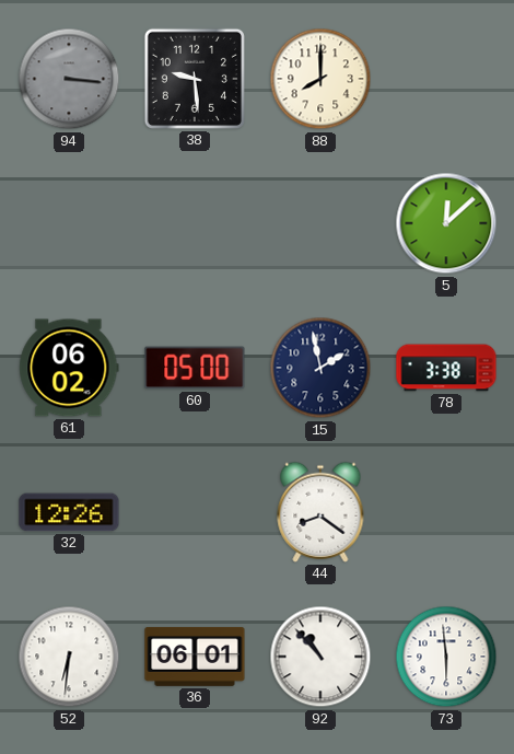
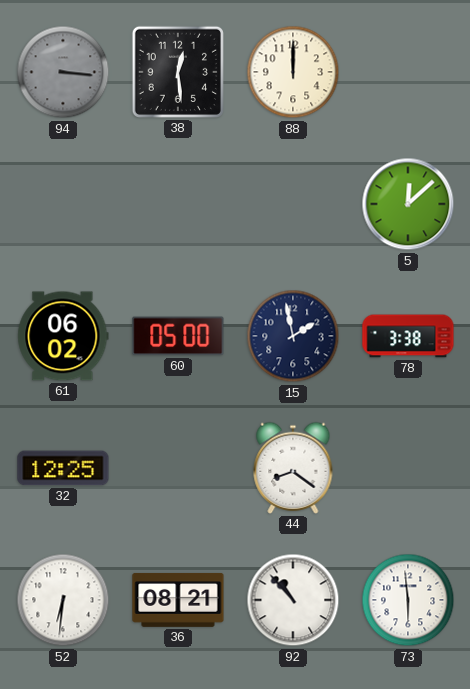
38: 9:29 -> 12:29 (178, 72)
88: 8:00 -> 12:00 (293, 72)
32: 12:26 -> 12:25 (63, 468)
36: 06:01 -> 08:21 (178, 600)
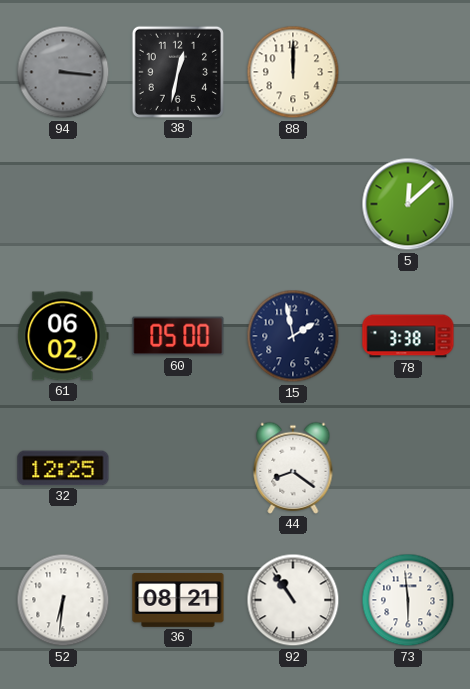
38: 12:29 -> 12:32 (178, 72)
92: 10:53 -> 10:54 (293, 600)
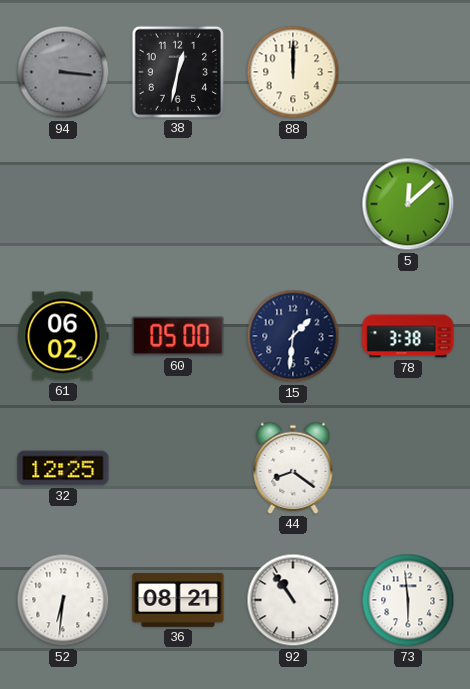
15: 1:58 -> 1:31 (293, 336)
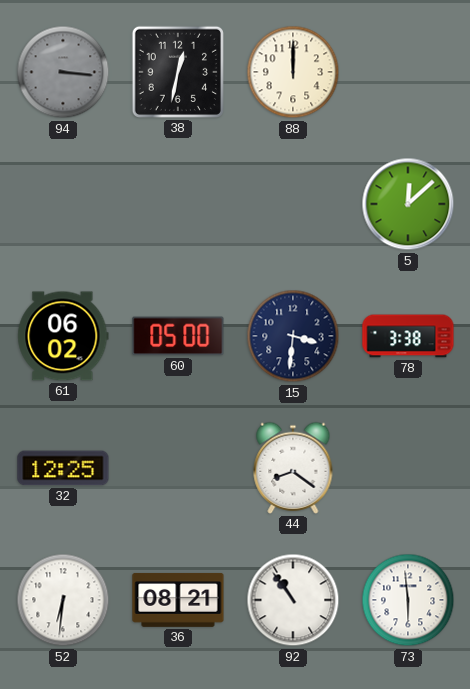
15: 1:31 -> 3:31 (293, 336)
